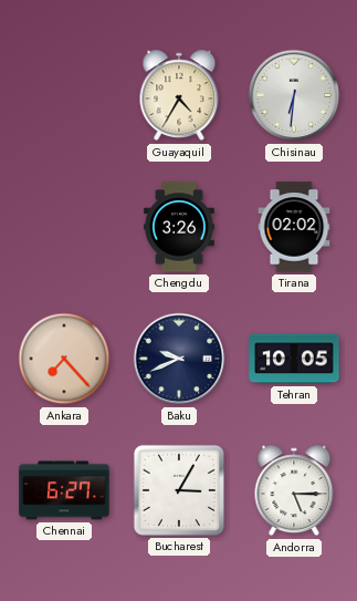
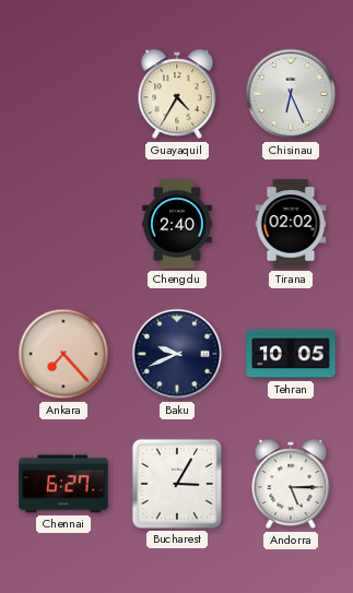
Chisinau: 6:31 -> 6:26 (291, 94)
Chengdu: 3:26 -> 2:40 (177, 224)
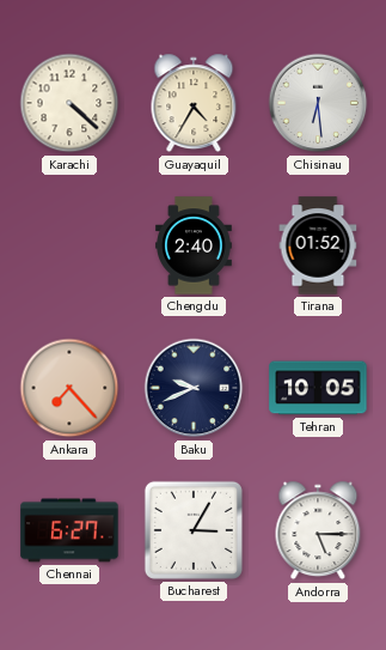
Karachi: none -> 4:22 (69, 103)
Chisinau: 6:26 -> 6:29 (318, 103)
Tirana: 02:02 -> 01:52 (318, 245)
